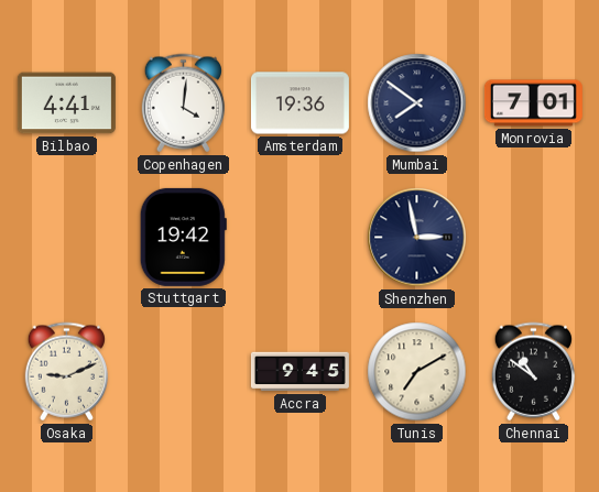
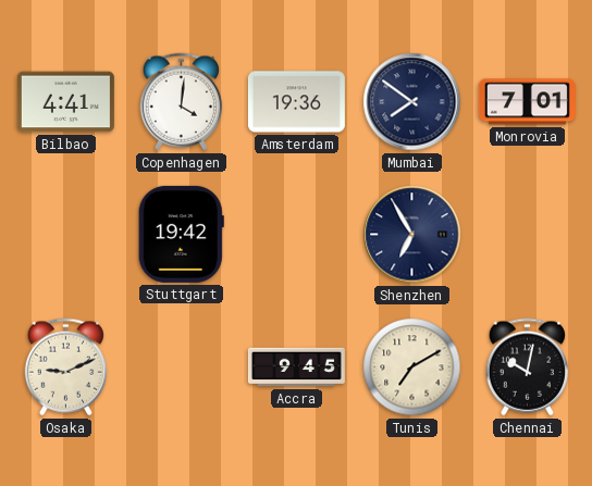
Shenzhen: 2:58 -> 6:55 (412, 235)
Chennai: 10:51 -> 10:02 (527, 367)
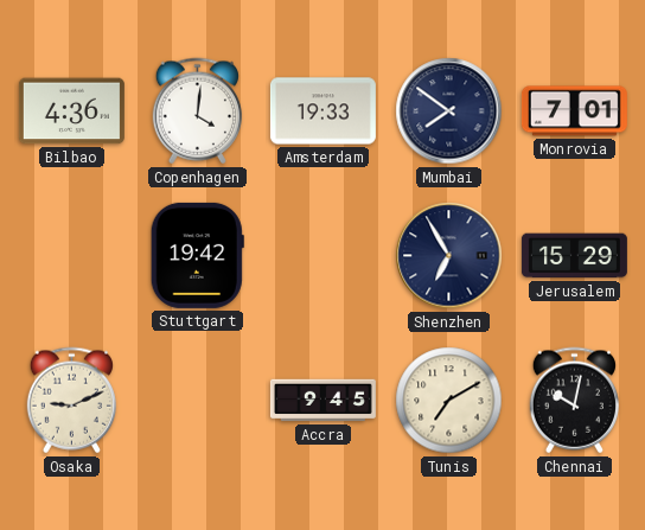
Bilbao: 4:41 -> 4:36 (71, 111)
Amsterdam: 19:36 -> 19:33 (322, 111)
Jerusalem: none -> 15:29 (574, 256)
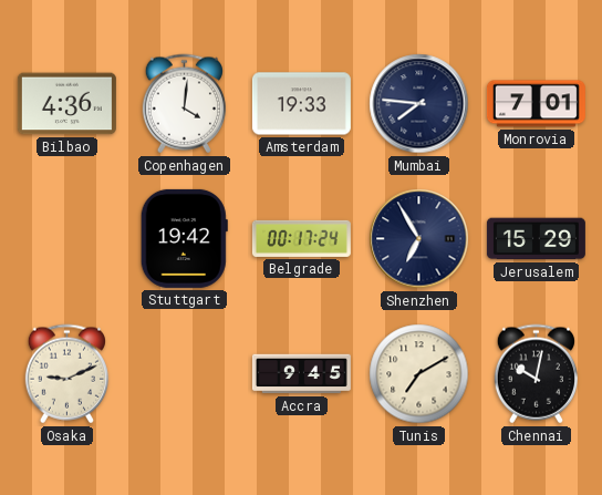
Mumbai: 7:51 -> 7:46 (419, 104)
Belgrade: none -> 00:17 (301, 238)
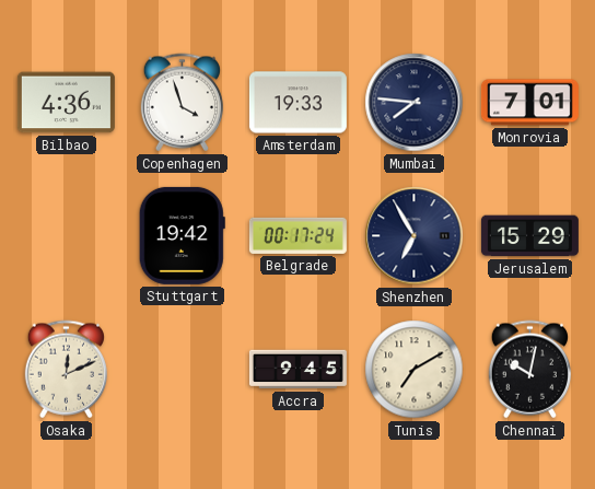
Copenhagen: 4:01 -> 3:57 (182, 103)
Osaka: 9:11 -> 12:11 (66, 370)
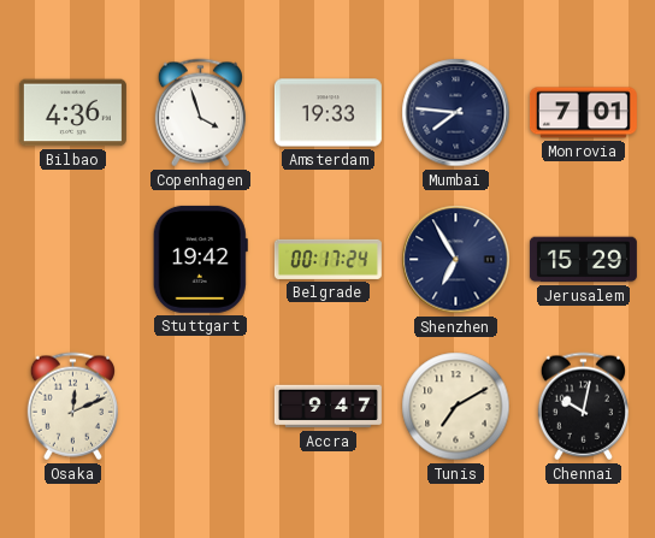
Accra: 9:45 -> 9:47 (327, 407)
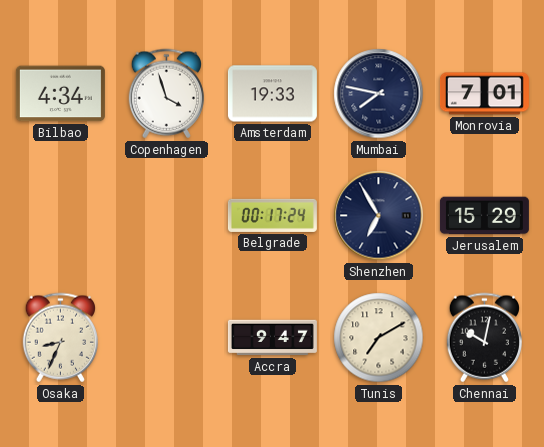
Bilbao: 4:36 -> 4:34 (60, 94)
Mumbai: 7:46 -> 7:47 (379, 94)
Stuttgart: 19:42 -> none (200, 259)
Osaka: 12:11 -> 8:34 (60, 338)
